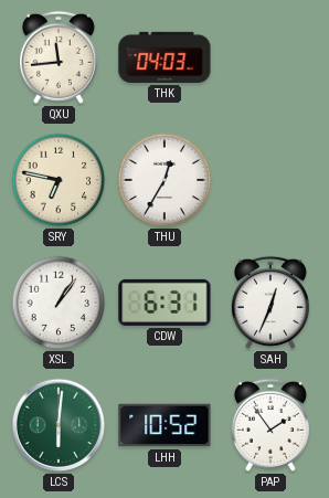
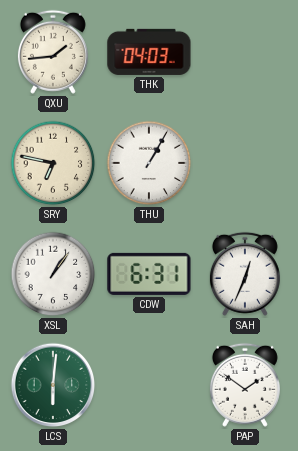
QXU: 11:44 -> 1:44 (53, 52)
THU: 12:35 -> 1:05 (149, 163)
LHH: 10:52 -> none (164, 425)
PAP: 1:54 -> 1:51 (245, 385)
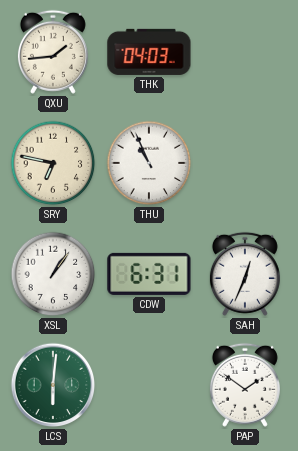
THU: 1:05 -> 10:56 (149, 163)
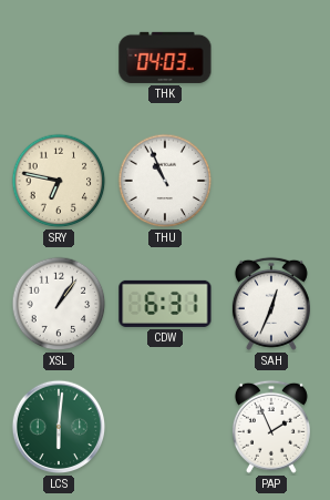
QXU: 1:44 -> none (53, 52)
PAP: 1:51 -> 1:56 (271, 427)
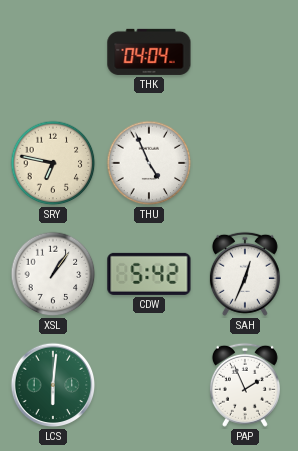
THK: 04:03 -> 04:04 (149, 52)
THU: 10:56 -> 4:56 (149, 163)
CDW: 6:31 -> 5:42 (149, 274)
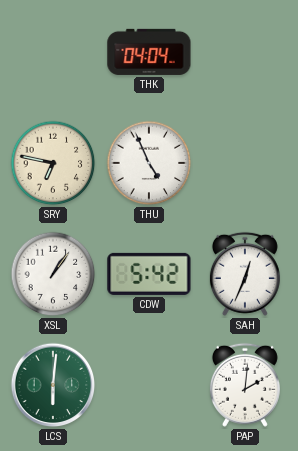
PAP: 1:56 -> 2:01 (245, 385)
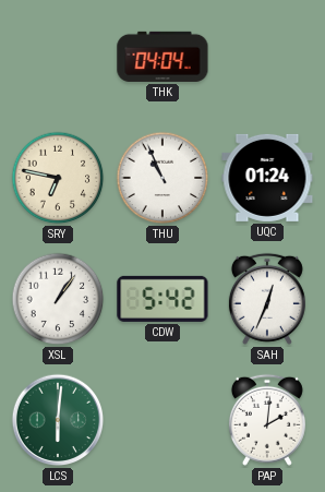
THU: 4:56 -> 10:56 (162, 178)
UQC: none -> 01:24 (267, 178)
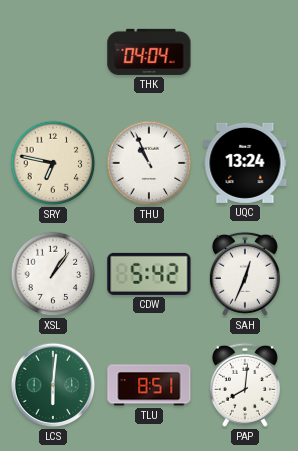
UQC: 01:24 -> 13:24 (245, 163)
TLU: none -> 8:51 (149, 385)
PAP: 2:01 -> 8:01 (245, 385)
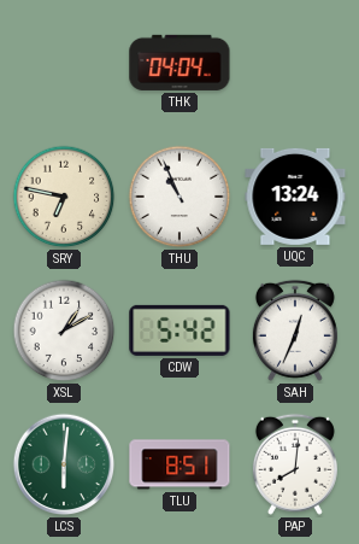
XSL: 1:06 -> 1:10 (64, 331)
